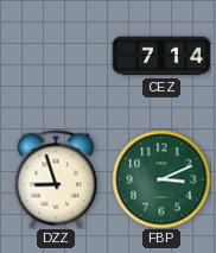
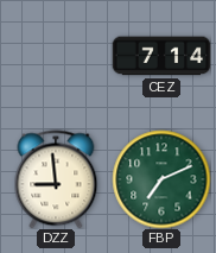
DZZ: 8:57 -> 8:59 (56, 179)
FBP: 3:11 -> 7:11 (161, 179)
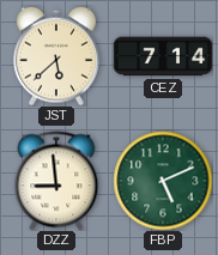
JST: none -> 5:38 (56, 56)
FBP: 7:11 -> 5:11 (163, 181)
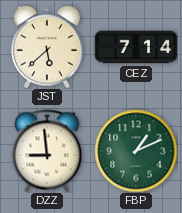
FBP: 5:11 -> 1:11 (136, 151)
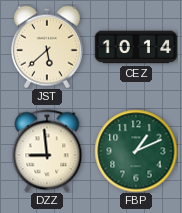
CEZ: 7:14 -> 10:14 (136, 47)
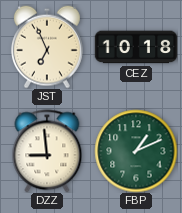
JST: 5:38 -> 6:56 (47, 47)
CEZ: 10:14 -> 10:18 (136, 47)
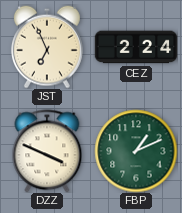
CEZ: 10:18 -> 2:24 (136, 47)
DZZ: 8:59 -> 3:49 (47, 151)
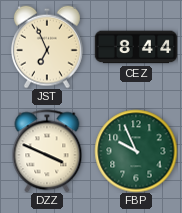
CEZ: 2:24 -> 8:44 (136, 47)
FBP: 1:11 -> 9:56 (136, 151)
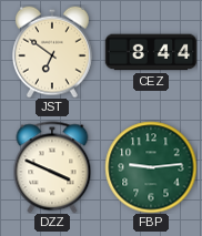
JST: 6:56 -> 6:51 (52, 52)
FBP: 9:56 -> 9:14 (151, 167)
